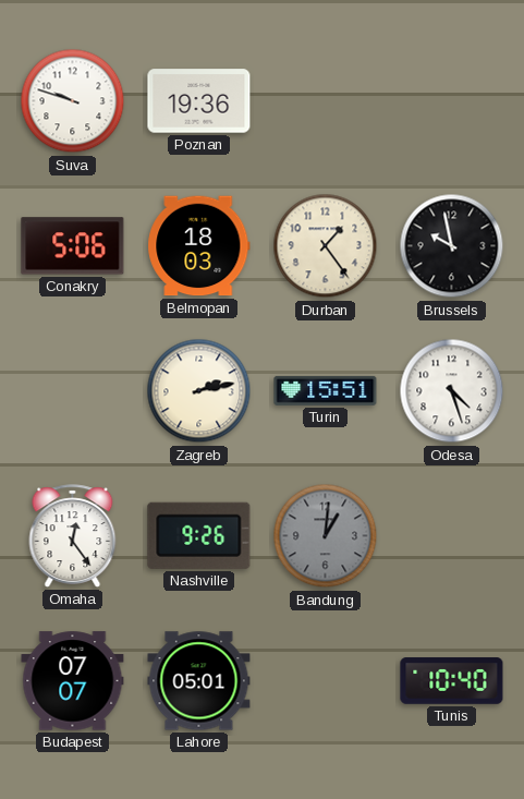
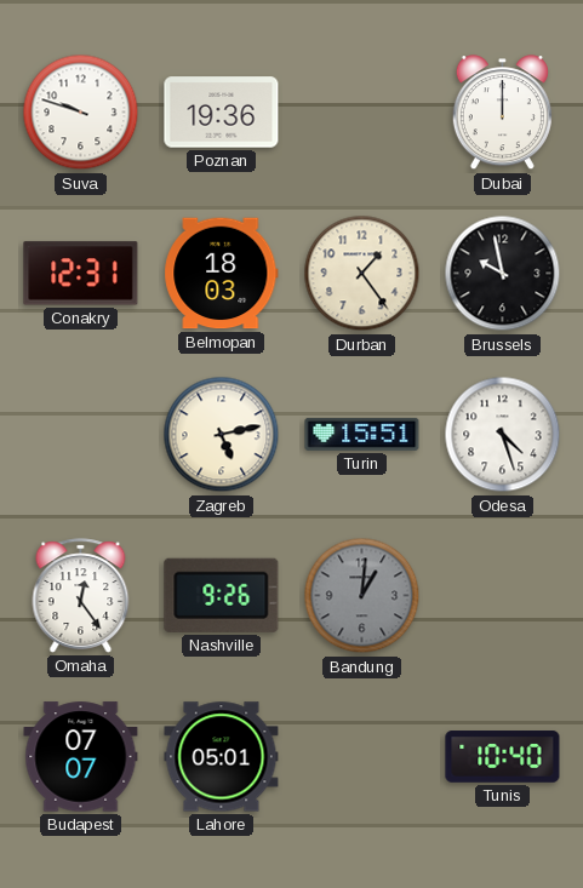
Dubai: none -> 12:00 (502, 113)
Conakry: 5:06 -> 12:31 (81, 274)
Zagreb: 2:13 -> 5:13 (222, 435)
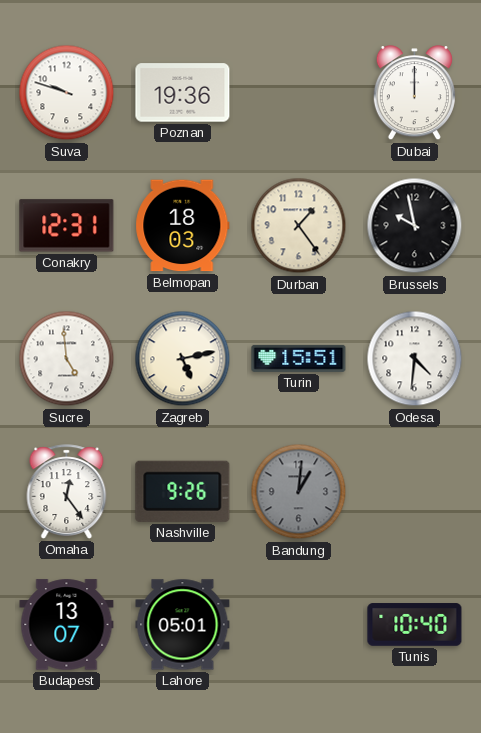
Sucre: none -> 4:59 (67, 359)
Odesa: 4:27 -> 4:31 (415, 359)
Budapest: 07:07 -> 13:07 (67, 625)
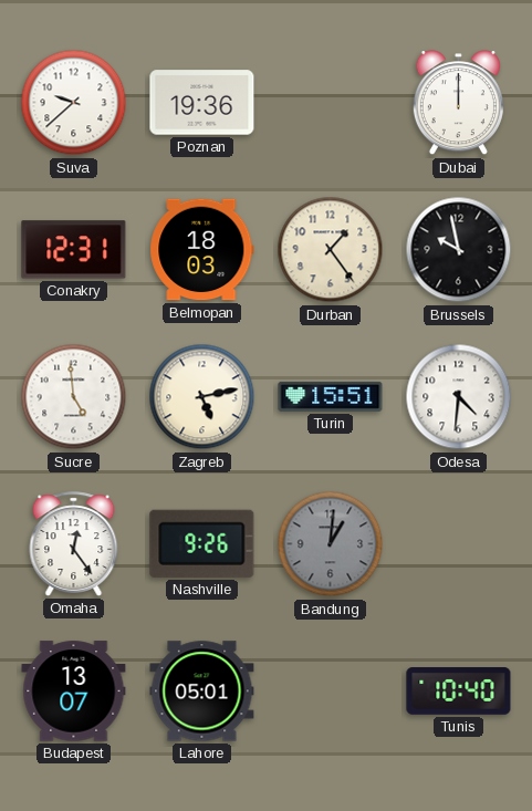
Suva: 9:48 -> 9:38 (74, 103)
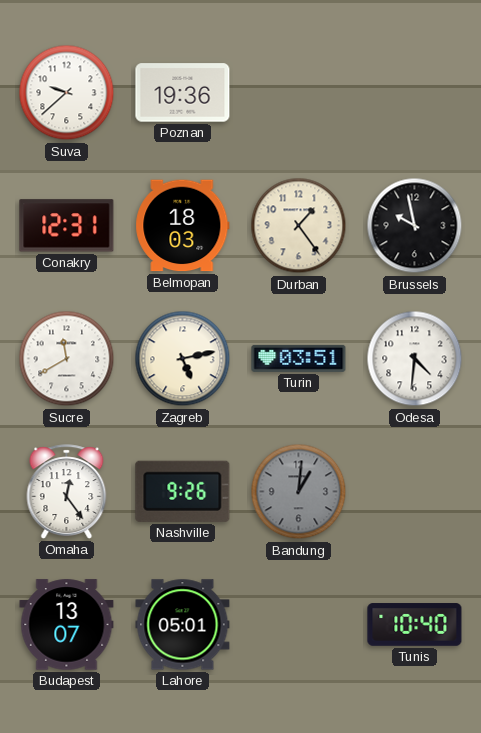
Dubai: 12:00 -> none (458, 103)
Sucre: 4:59 -> 11:40 (67, 359)
Turin: 15:51 -> 03:51 (299, 358)
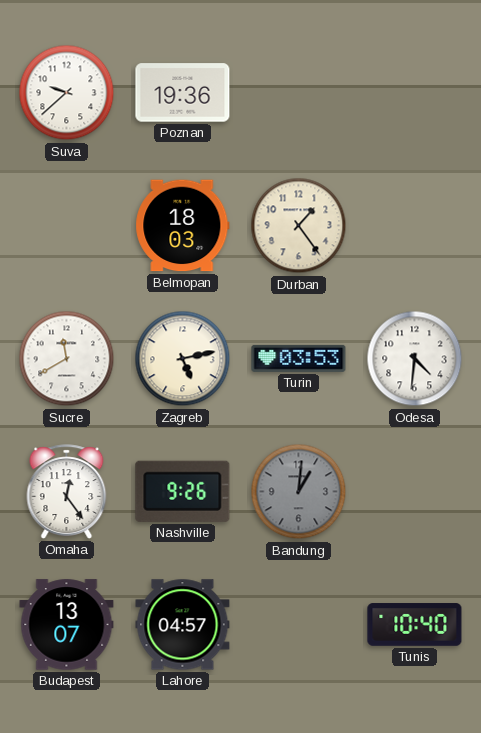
Conakry: 12:31 -> none (67, 226)
Brussels: 9:58 -> none (415, 226)
Turin: 03:51 -> 03:53 (299, 358)
Lahore: 05:01 -> 04:57 (183, 625)
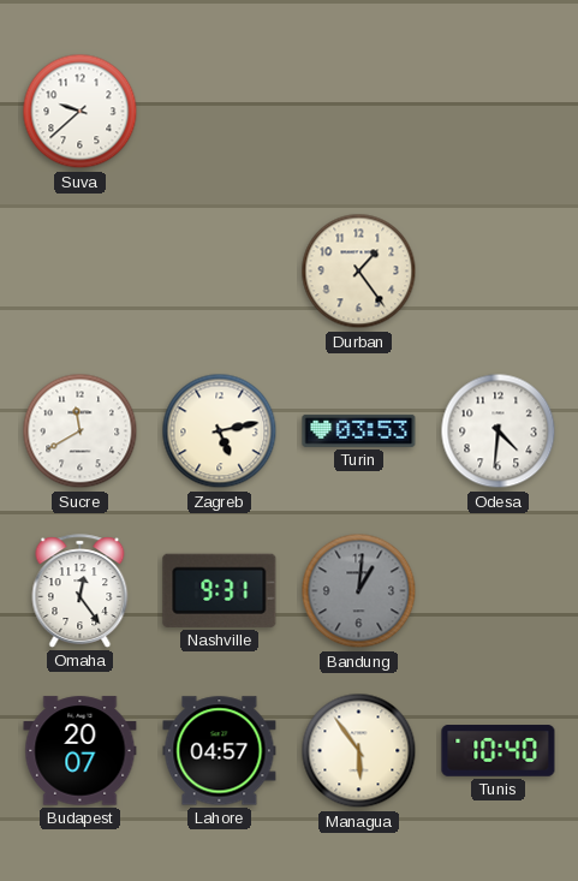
Poznan: 19:36 -> none (183, 93)
Belmopan: 18:03 -> none (183, 226)
Nashville: 9:26 -> 9:31 (220, 590)
Budapest: 13:07 -> 20:07 (81, 751)
Managua: none -> 5:54 (359, 751)
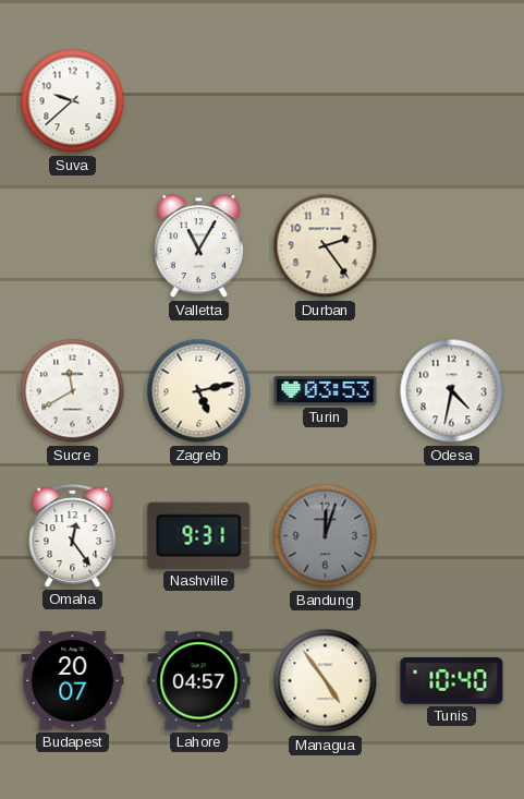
Valletta: none -> 11:05 (198, 246)
Durban: 1:24 -> 2:24 (326, 246)
Odesa: 4:31 -> 4:32 (452, 391)
Bandung: 1:01 -> 12:03 (326, 536)
Managua: 5:54 -> 4:54 (326, 681)
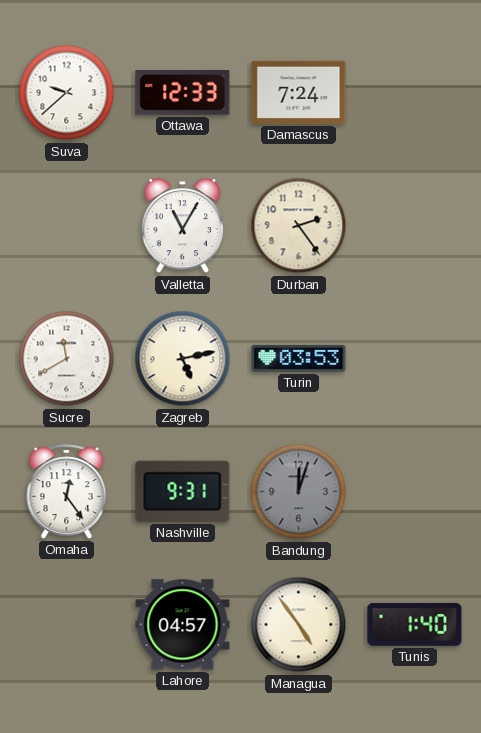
Ottawa: none -> 12:33 (183, 93)
Damascus: none -> 7:24 (299, 92)
Odesa: 4:32 -> none (452, 391)
Budapest: 20:07 -> none (73, 681)
Tunis: 10:40 -> 1:40 (415, 625)
